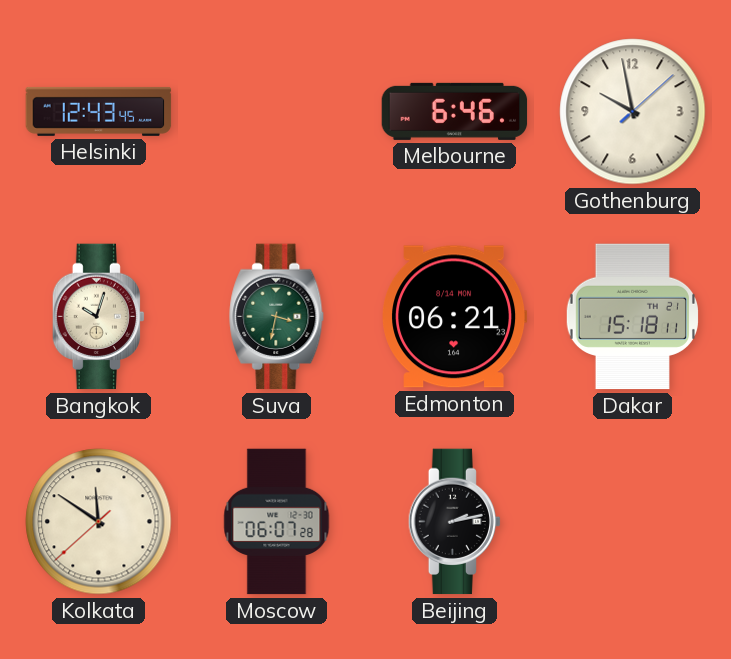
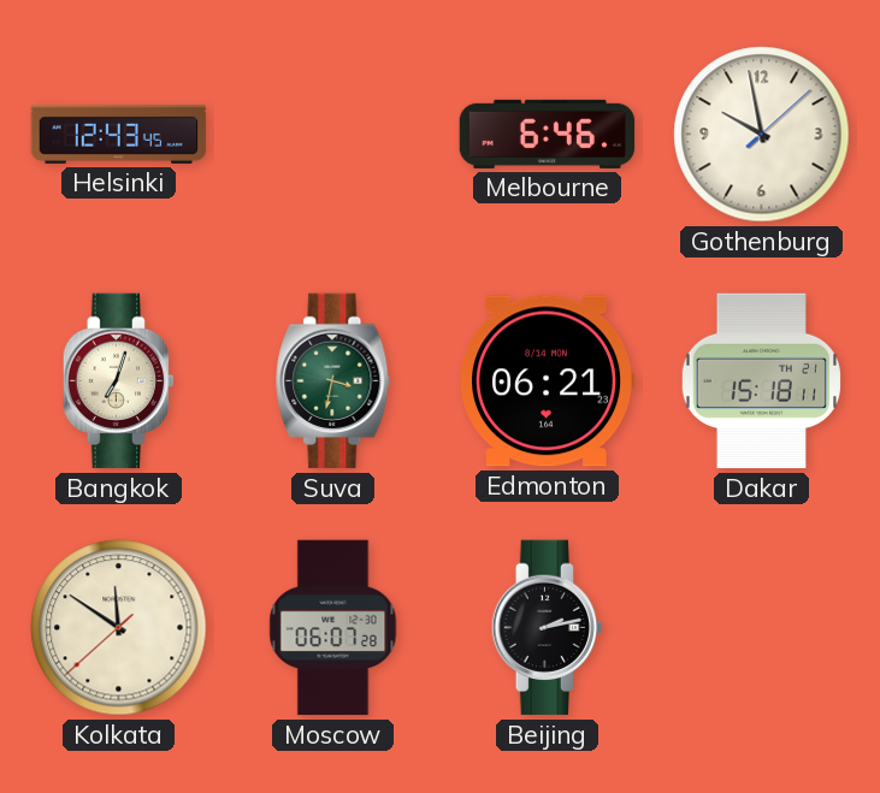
Bangkok: 10:03 -> 7:03 (118, 381)
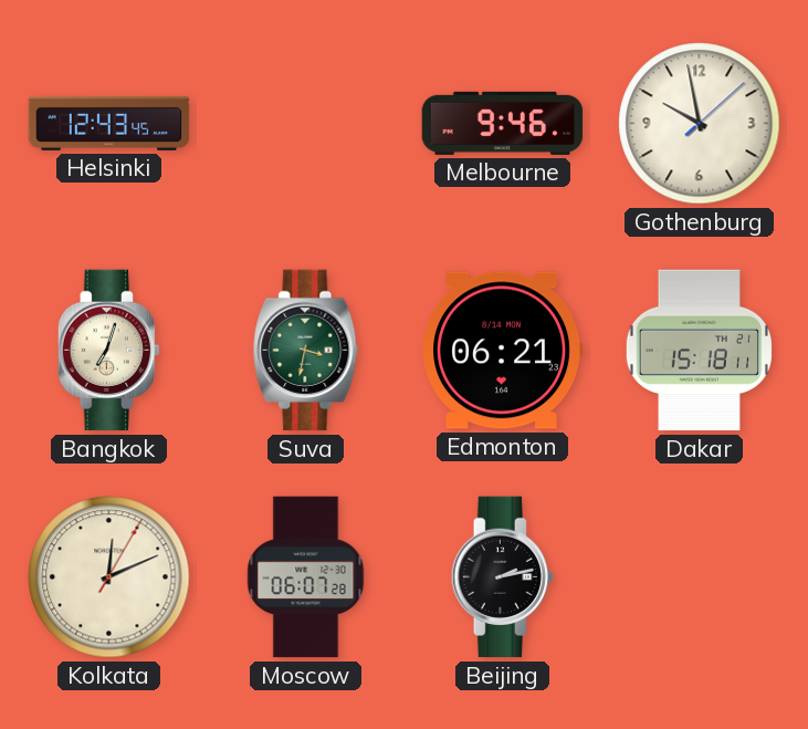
Melbourne: 6:46 -> 9:46 (503, 123)
Kolkata: 11:50 -> 12:11 (109, 577)
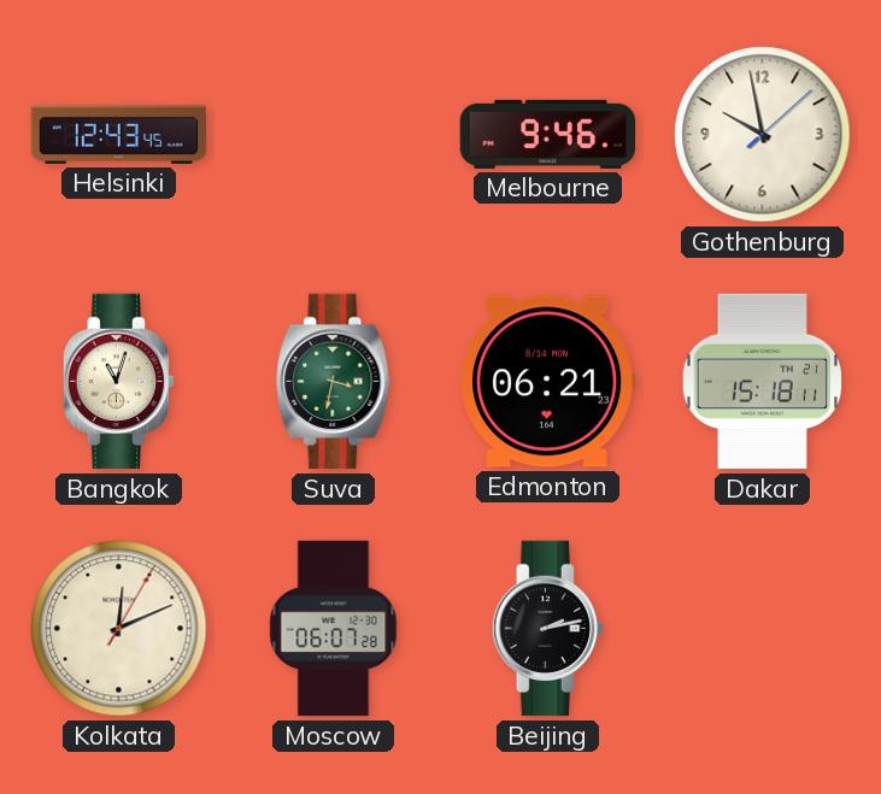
Bangkok: 7:03 -> 11:03 (118, 382)
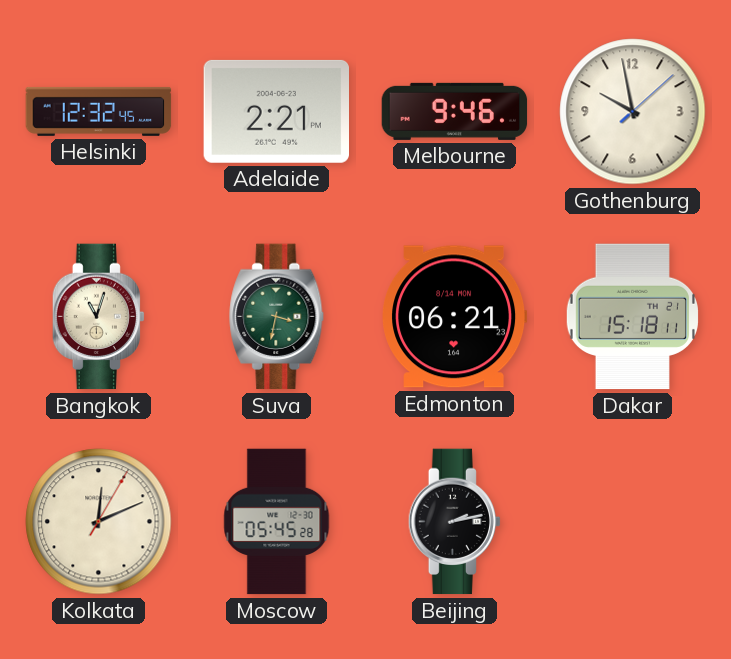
Helsinki: 12:43 -> 12:32 (99, 111)
Adelaide: none -> 2:21 (276, 111)
Moscow: 06:07 -> 05:45 (277, 522)
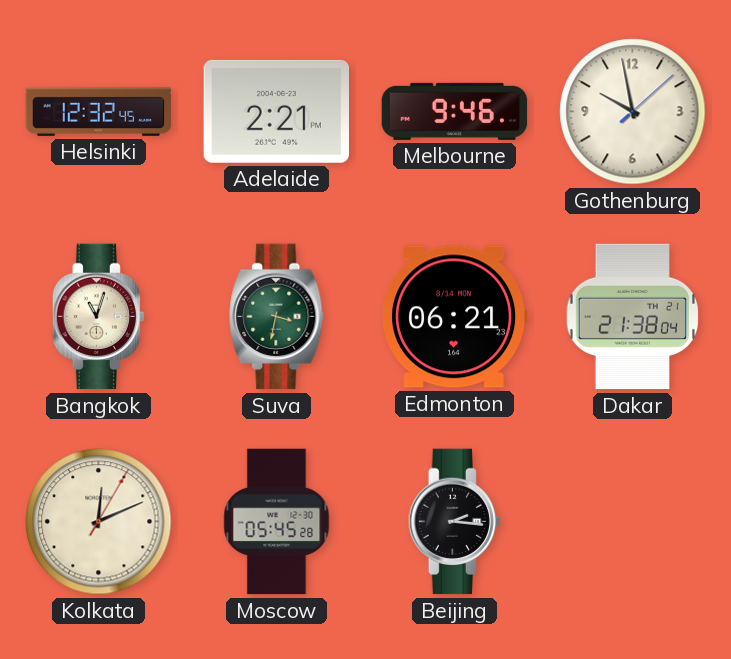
Dakar: 15:18 -> 21:38 (632, 317)
Beijing: 2:13 -> 2:16 (454, 522)
